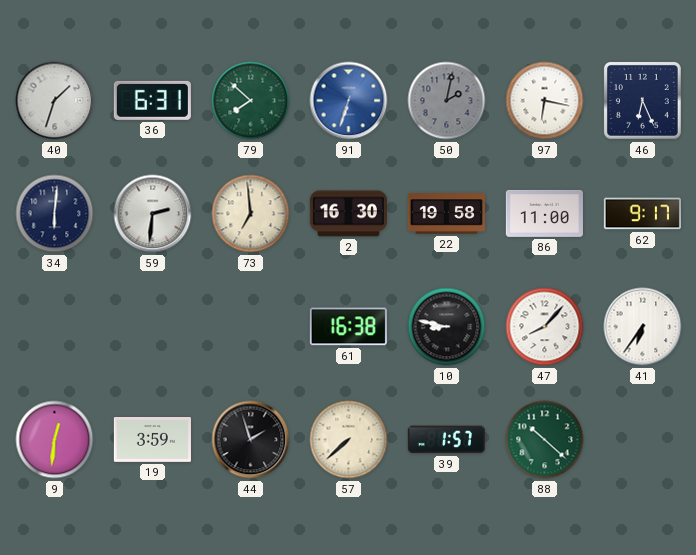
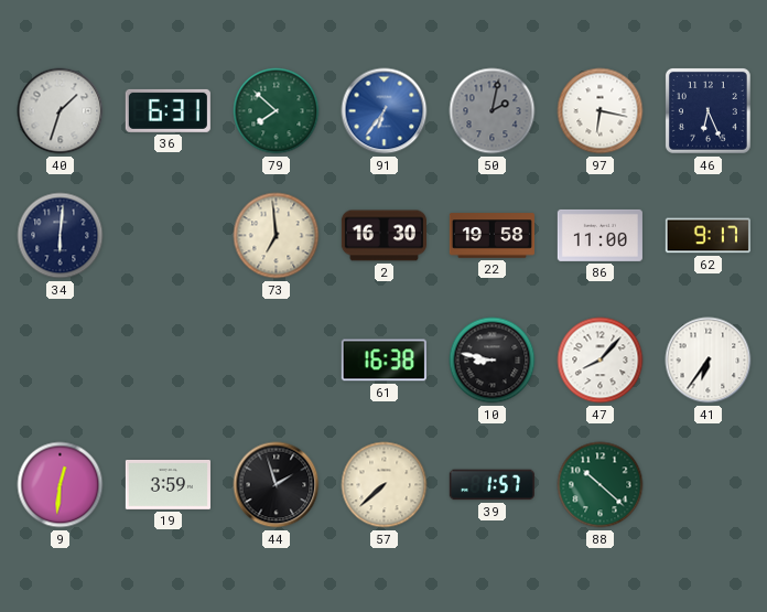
91: 6:33 -> 6:36 (385, 111)
59: 2:31 -> none (153, 214)
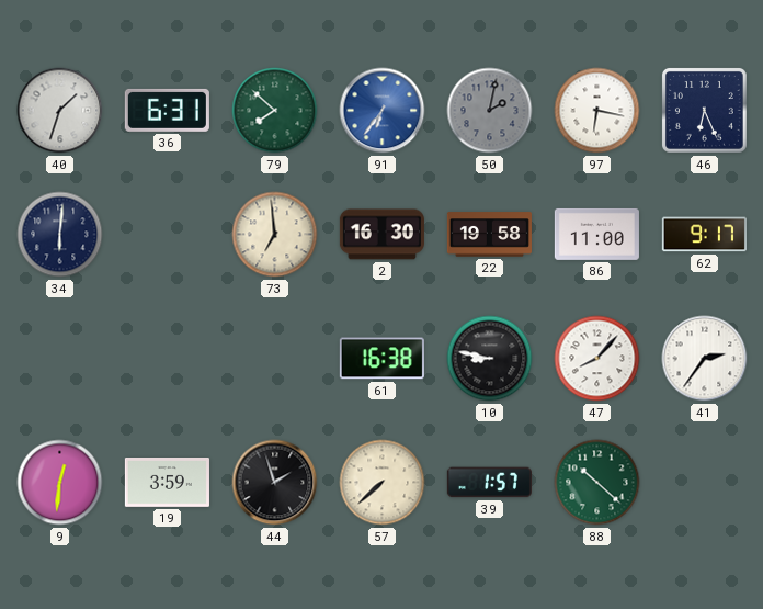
41: 6:36 -> 2:36 (705, 359)
